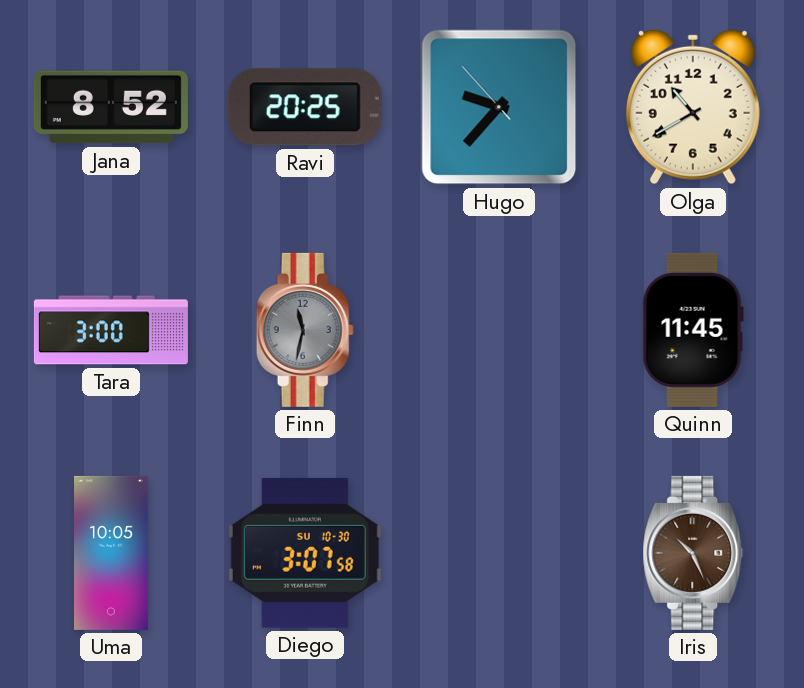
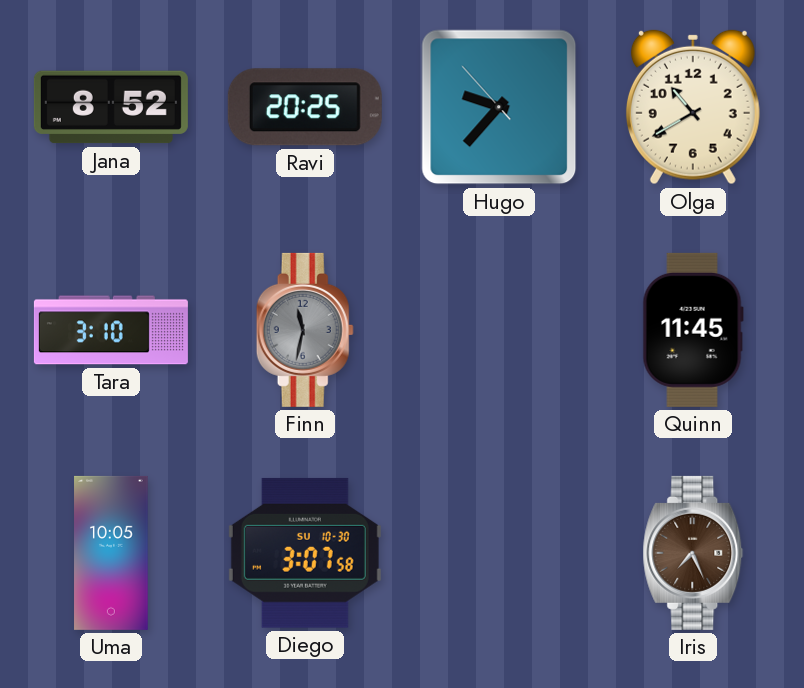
Tara: 3:00 -> 3:10 (111, 330)
Iris: 10:26 -> 7:26 (693, 553)
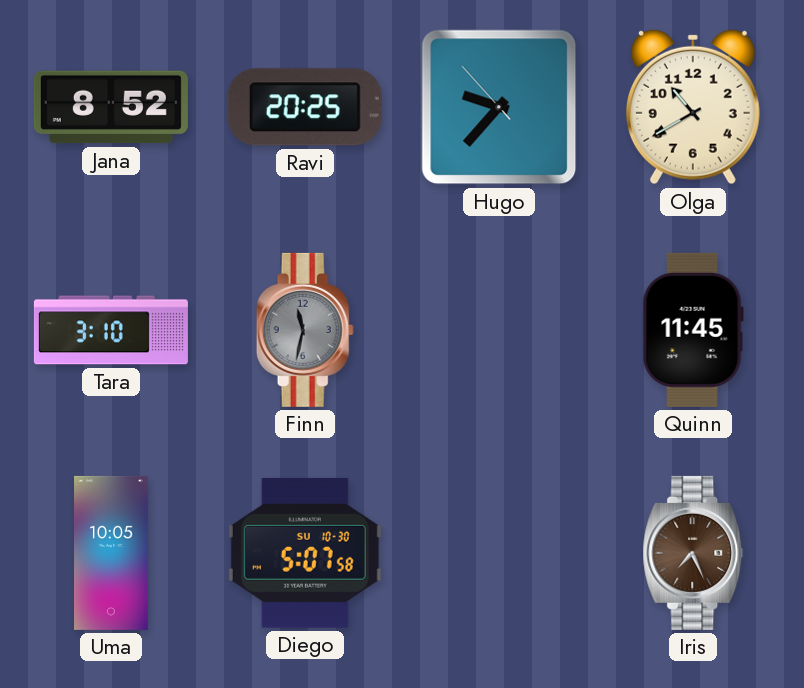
Diego: 3:07 -> 5:07 (305, 553)
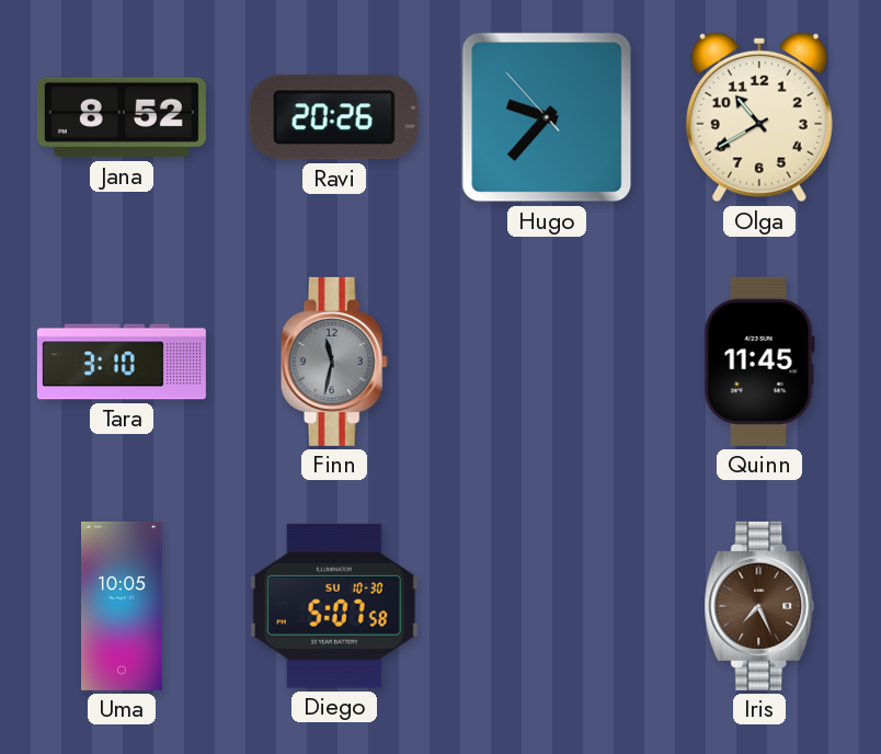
Ravi: 20:25 -> 20:26 (334, 117)
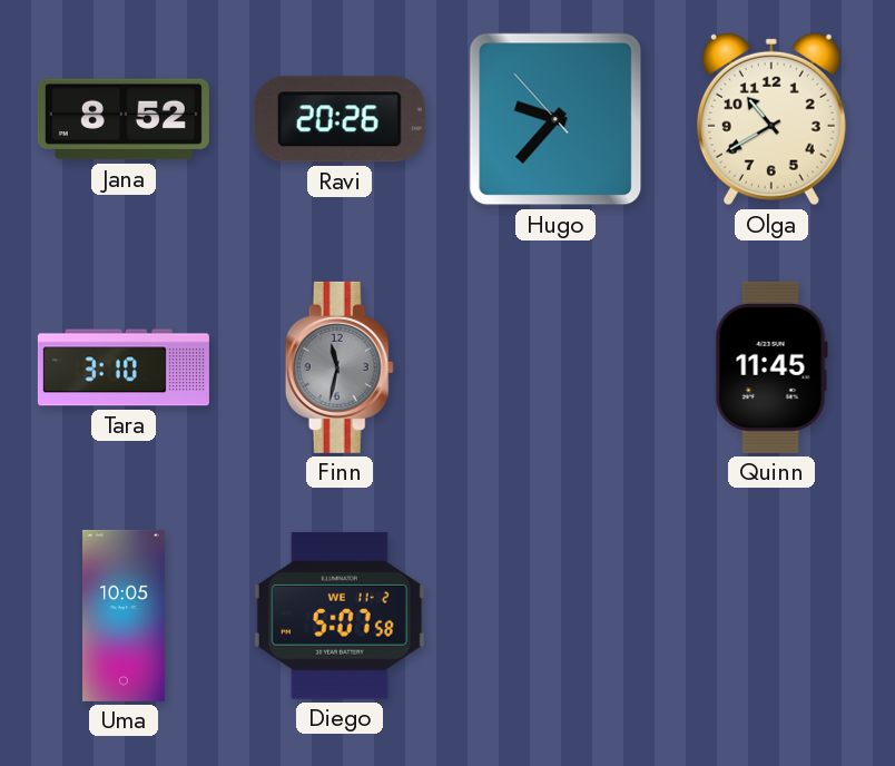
Diego date: SU 10-30 -> WE 11-2 (340, 616)
Iris: 7:26 -> none (759, 606)
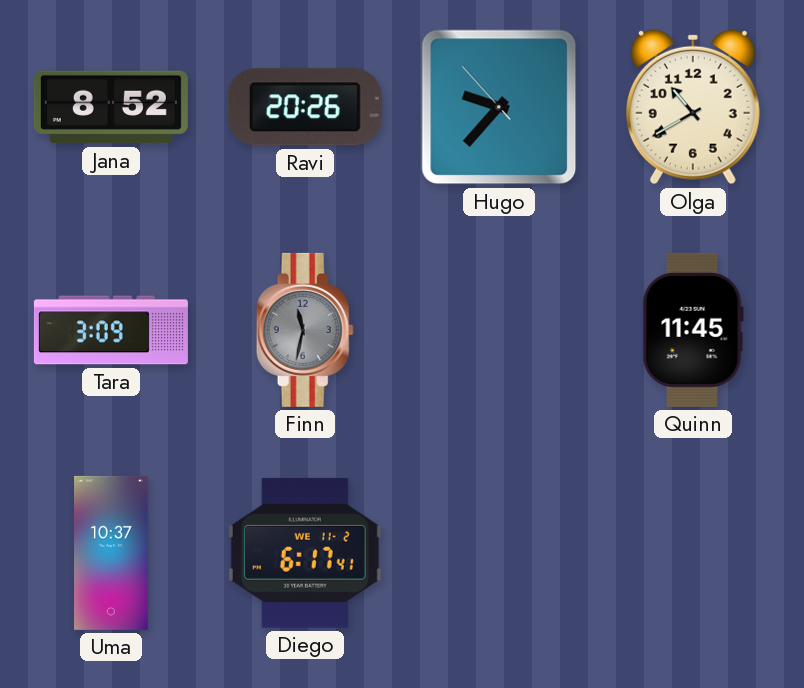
Tara: 3:10 -> 3:09 (111, 330)
Uma: 10:05 -> 10:37 (111, 553)
Diego: 5:07 -> 6:17 (305, 553)
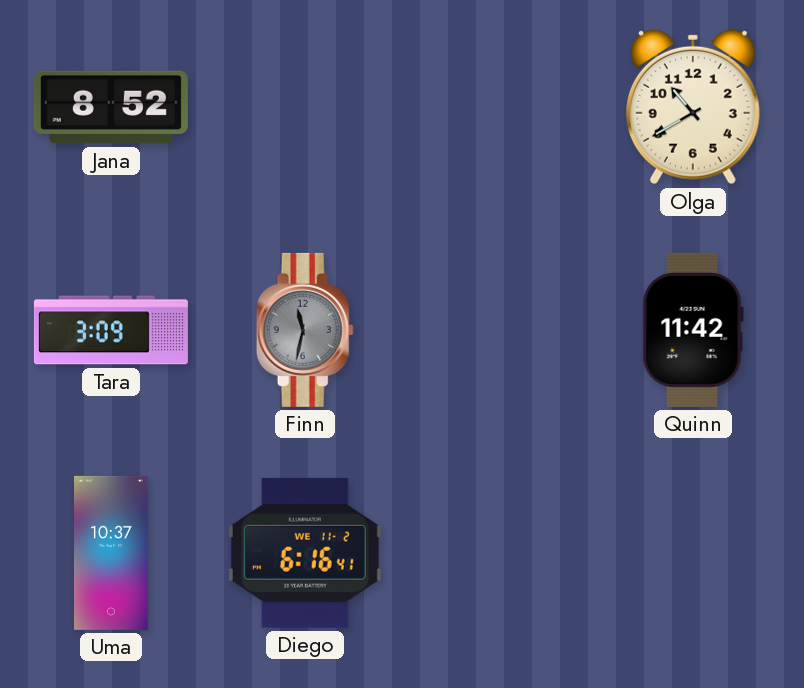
Ravi: 20:26 -> none (305, 107)
Hugo: 9:36 -> none (499, 107)
Quinn: 11:45 -> 11:42 (693, 330)
Diego: 6:17 -> 6:16 (305, 553)
